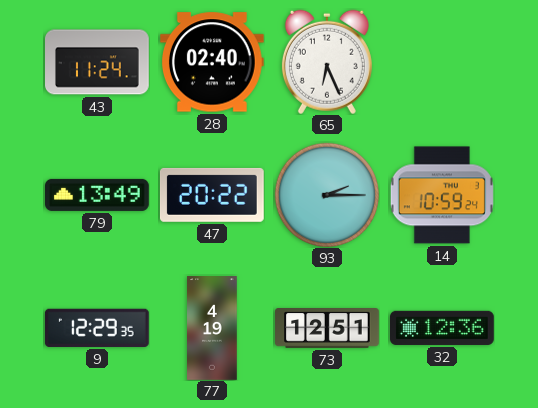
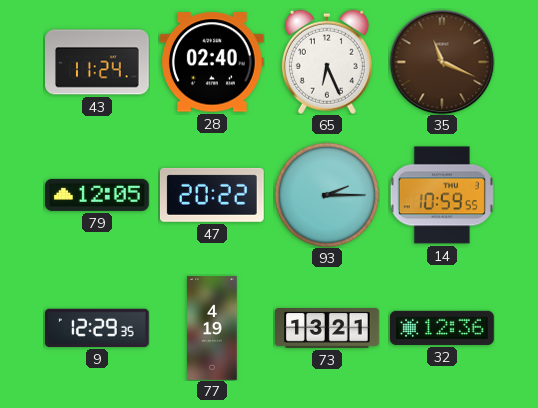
35: none -> 11:19 (442, 62)
79: 13:49 -> 12:05 (98, 195)
14: 10:59:24 -> 10:59:55 (442, 195)
73: 12:51 -> 13:21 (327, 328)
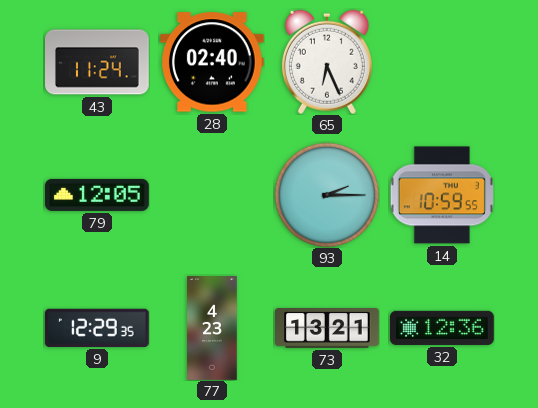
35: 11:19 -> none (442, 62)
47: 20:22 -> none (212, 195)
77: 4:19 -> 4:23 (212, 328)
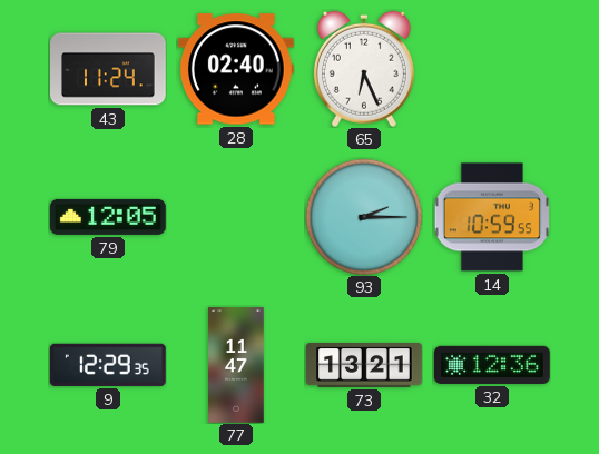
77: 4:23 -> 11:47 (236, 365)
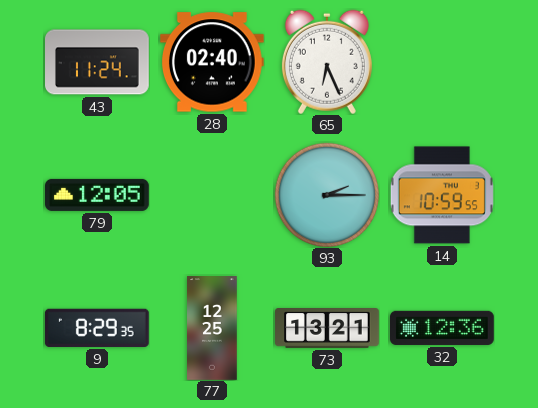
9: 12:29 -> 8:29 (97, 328)
77: 11:47 -> 12:25 (212, 328)
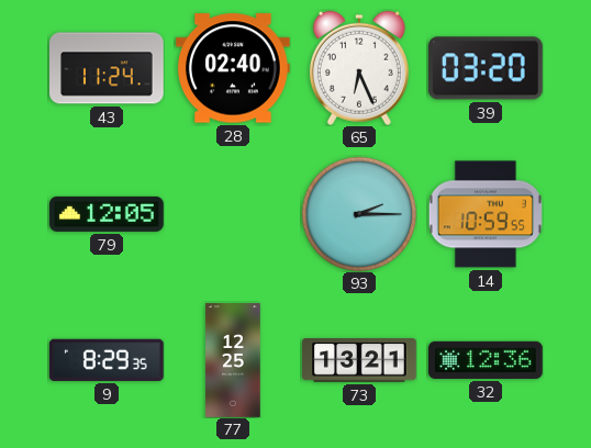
39: none -> 03:20 (486, 68)
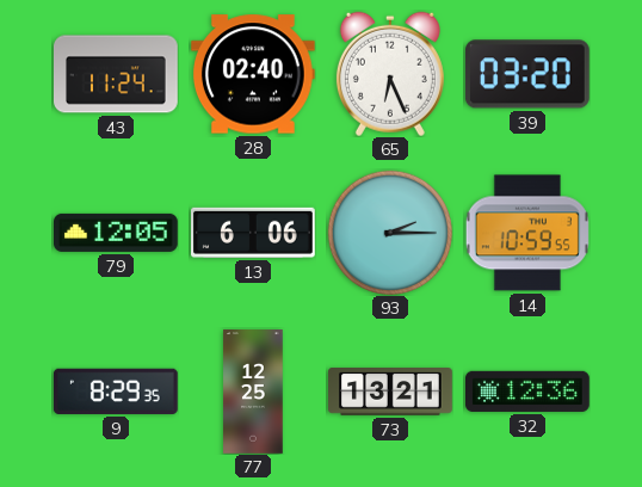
13: none -> 6:06 (254, 233)
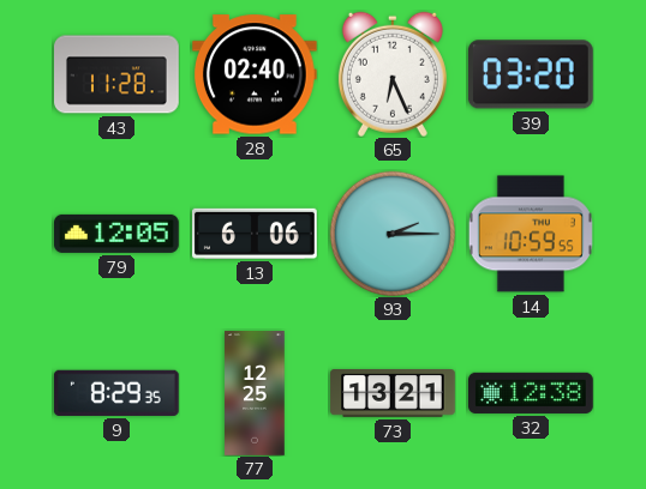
43: 11:24 -> 11:28 (118, 74)
32: 12:36 -> 12:38 (532, 393)
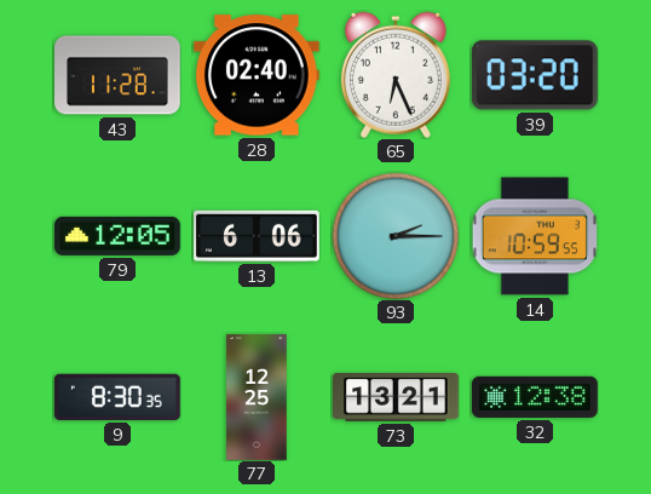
9: 8:29 -> 8:30 (117, 397)
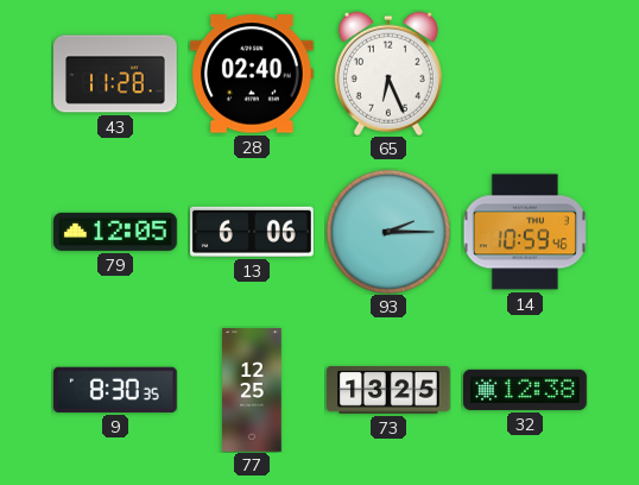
39: 03:20 -> none (535, 75)
14: 10:59:55 -> 10:59:46 (525, 232)
73: 13:21 -> 13:25 (388, 390)
